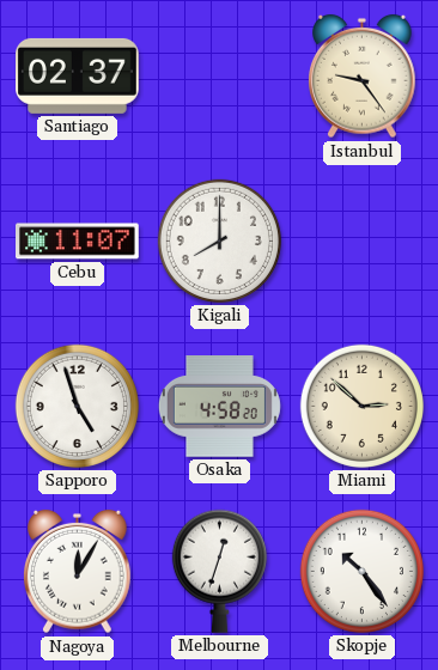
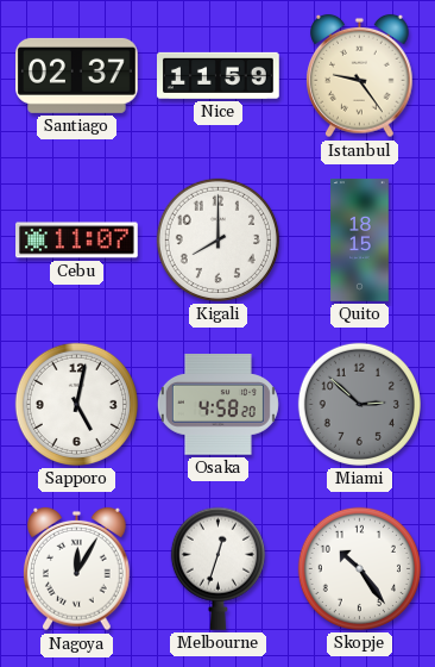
Nice: none -> 11:59 (219, 75)
Quito: none -> 18:15 (360, 241)
Sapporo: 4:57 -> 5:02 (76, 404)
Miami dial: cream -> grey (359, 404)
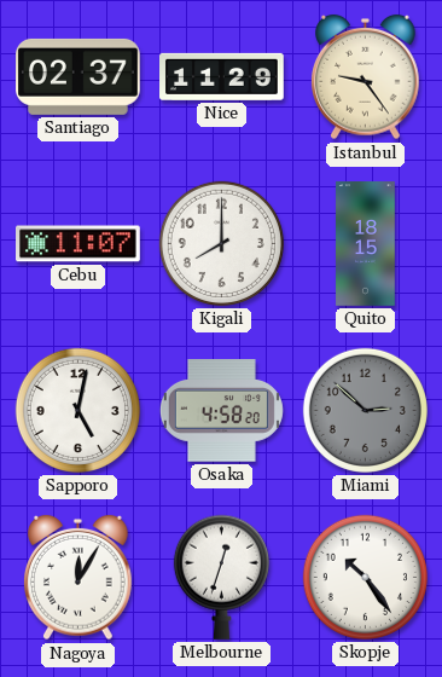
Nice: 11:59 -> 11:29 (222, 76)
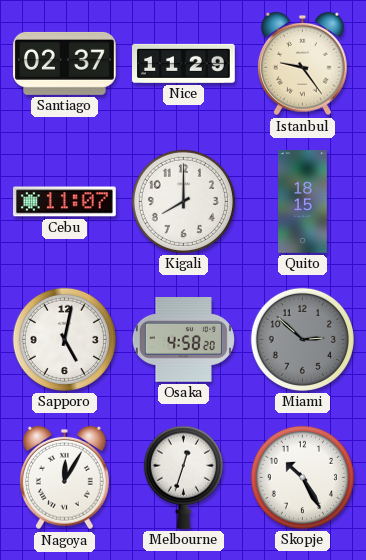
Skopje: 10:24 -> 10:25 (302, 477)
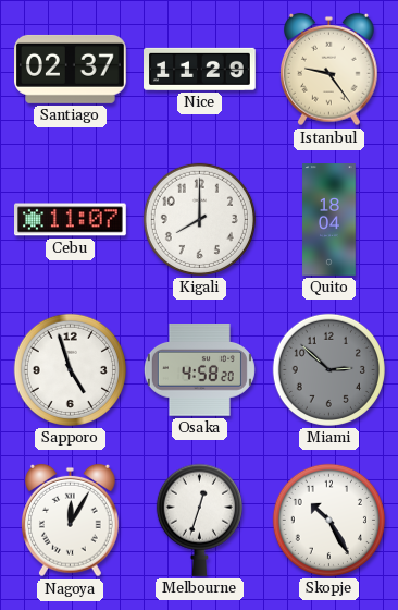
Quito: 18:15 -> 18:04 (329, 220)
Sapporo: 5:02 -> 4:57 (70, 369)
